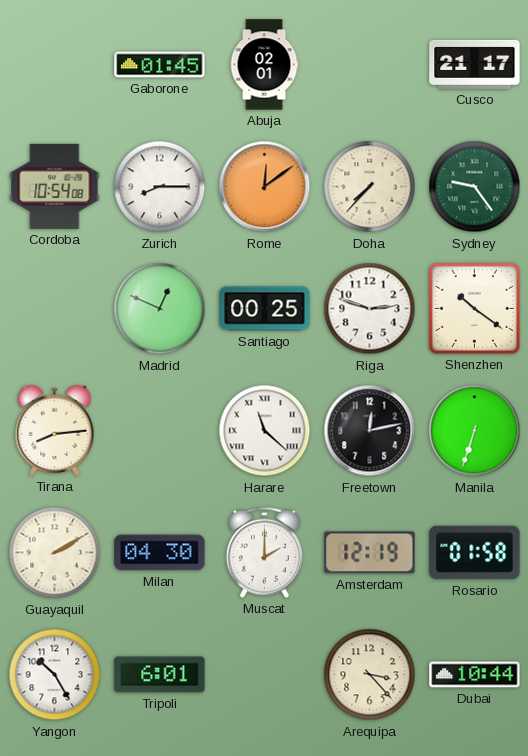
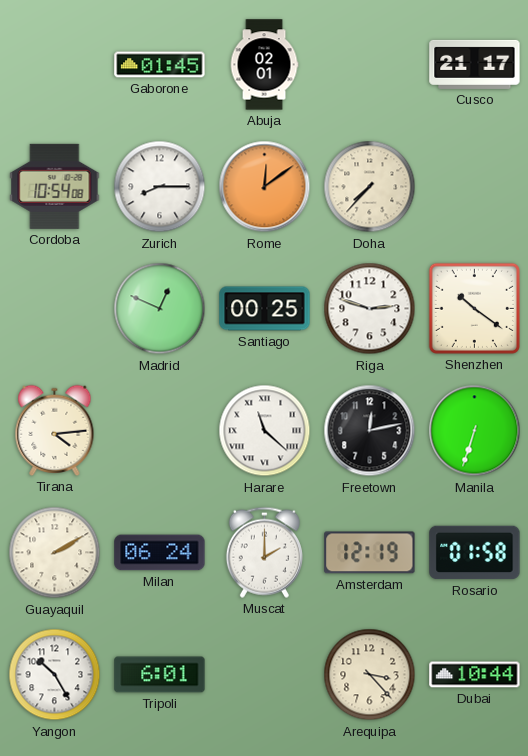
Sydney: 9:24 -> none (475, 187)
Tirana: 8:14 -> 4:14 (55, 430)
Milan: 04:30 -> 06:24 (160, 553)
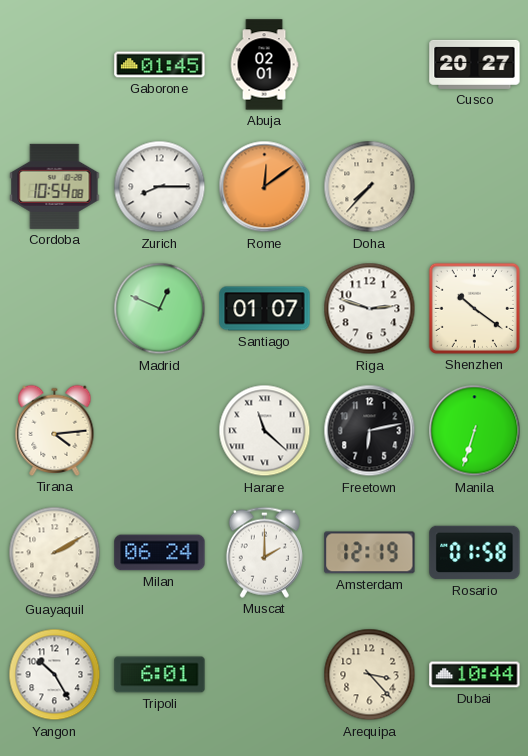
Cusco: 21:17 -> 20:27 (475, 64)
Santiago: 00:25 -> 01:07 (265, 309)
Freetown: 12:13 -> 6:13 (370, 431)
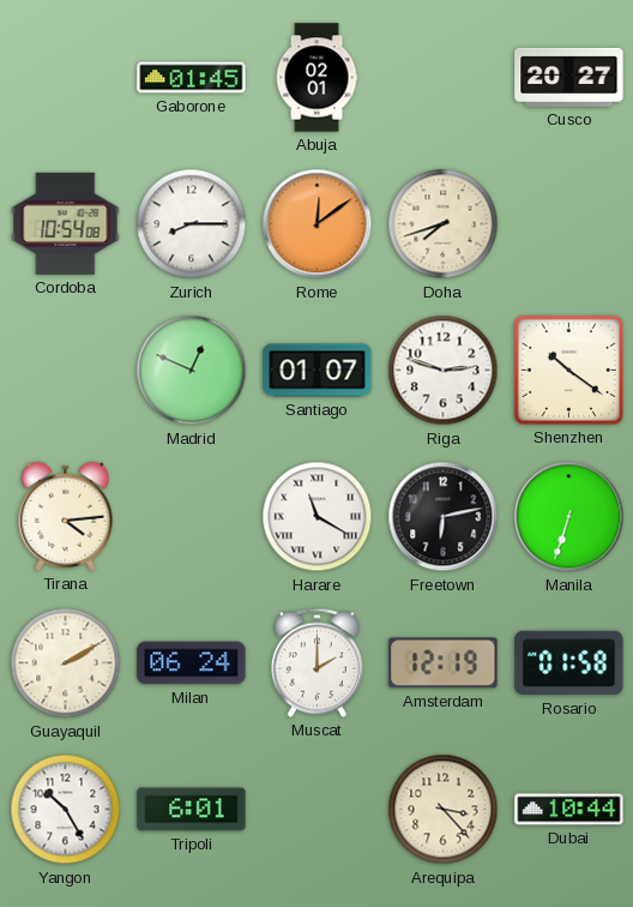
Doha: 7:37 -> 7:42 (444, 224)
Harare: 11:22 -> 11:20 (318, 517)
